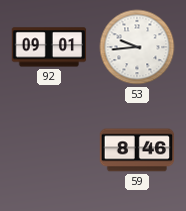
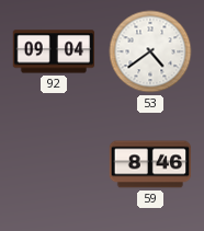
92: 09:01 -> 09:04 (54, 51)
53: 9:44 -> 4:39 (150, 51)
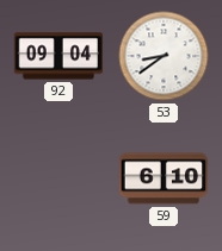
53: 4:39 -> 8:39 (164, 56)
59: 8:46 -> 6:10 (164, 178)
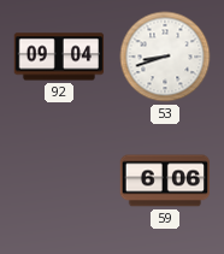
53: 8:39 -> 8:42 (165, 57)
59: 6:10 -> 6:06 (165, 181)
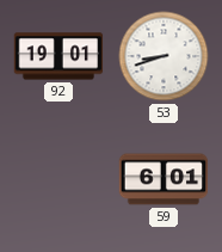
92: 09:04 -> 19:01 (58, 56)
59: 6:06 -> 6:01 (164, 179)
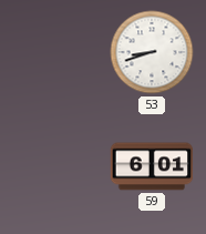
92: 19:01 -> none (58, 56)
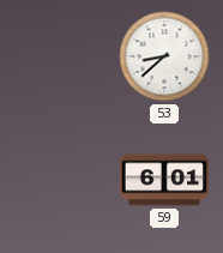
53: 8:42 -> 8:38 (164, 56)
